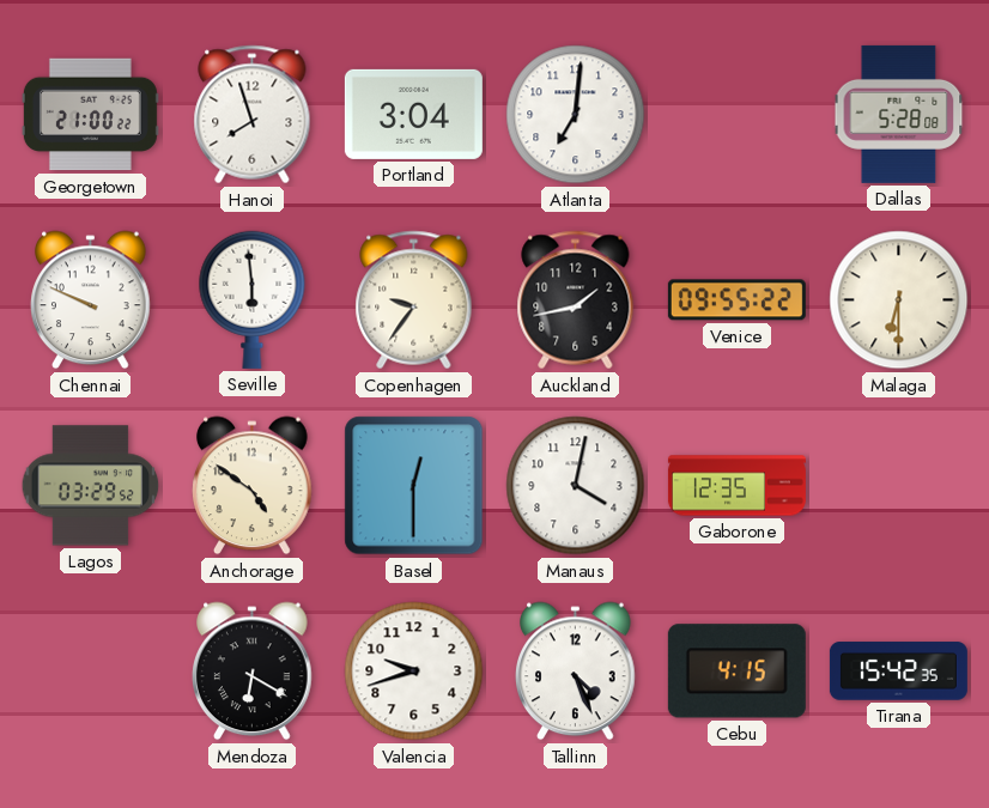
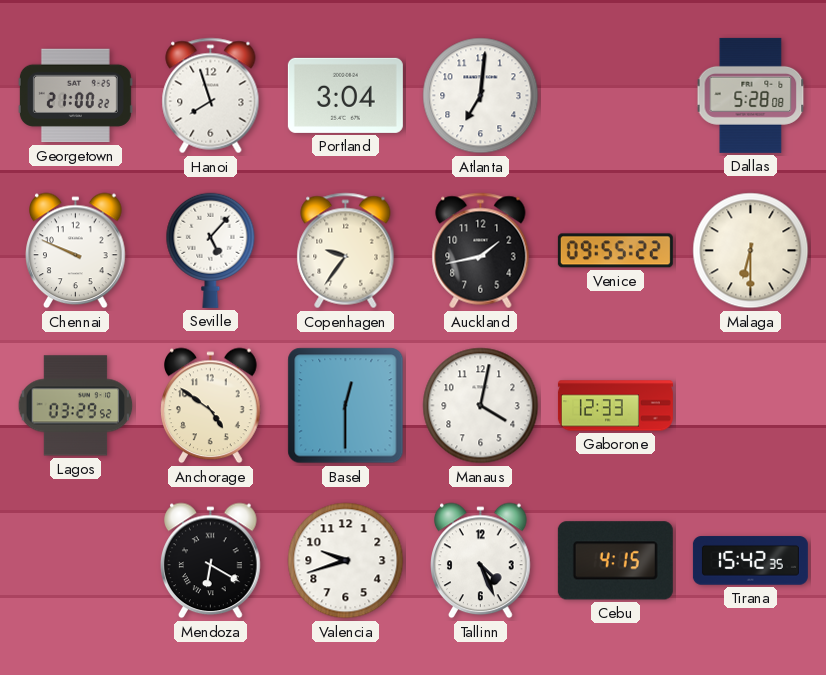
Seville: 5:59 -> 5:07 (211, 250)
Gaborone: 12:35 -> 12:33 (615, 406)
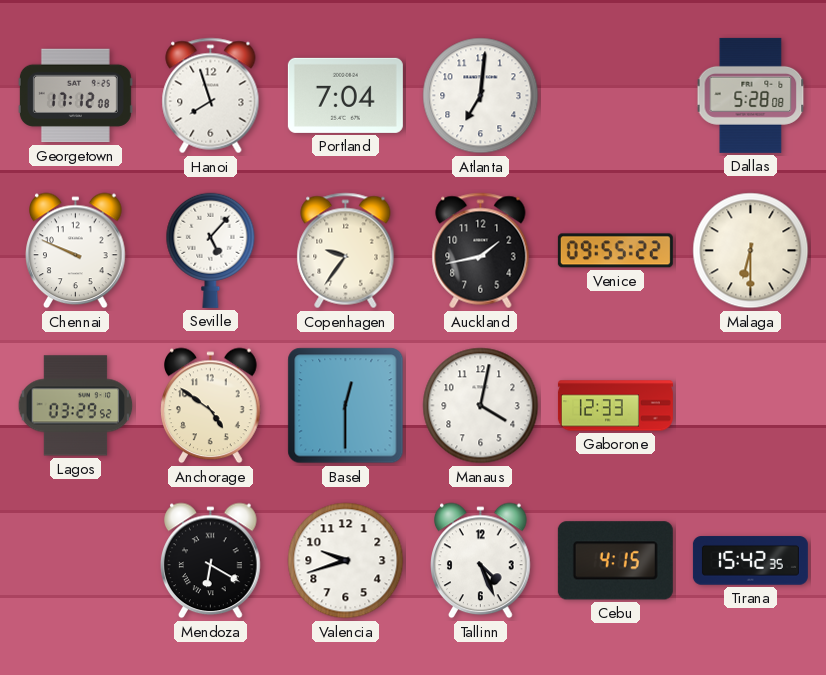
Georgetown: 21:00 -> 17:12 (75, 96)
Portland: 3:04 -> 7:04 (345, 95)
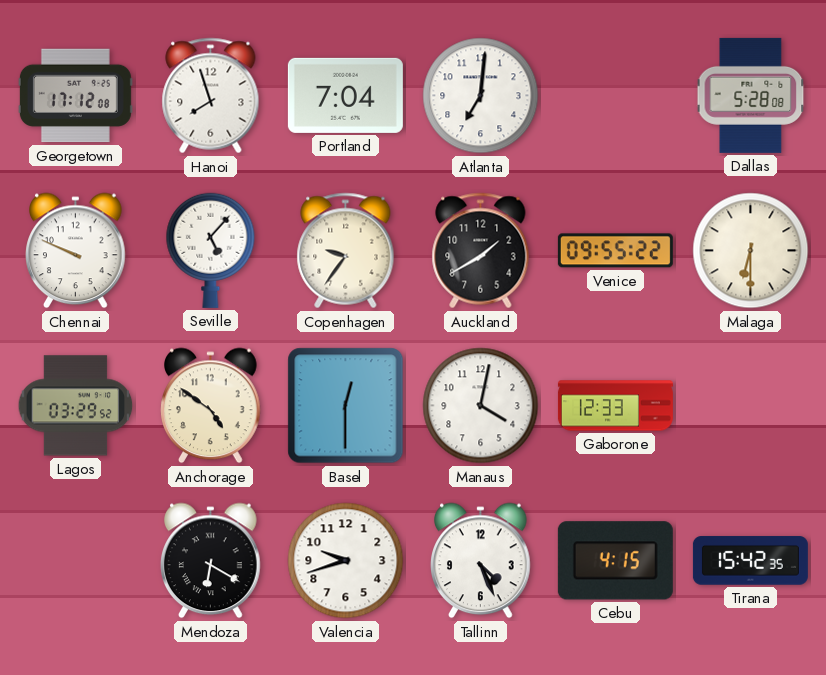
Auckland: 1:43 -> 1:40 (481, 251)
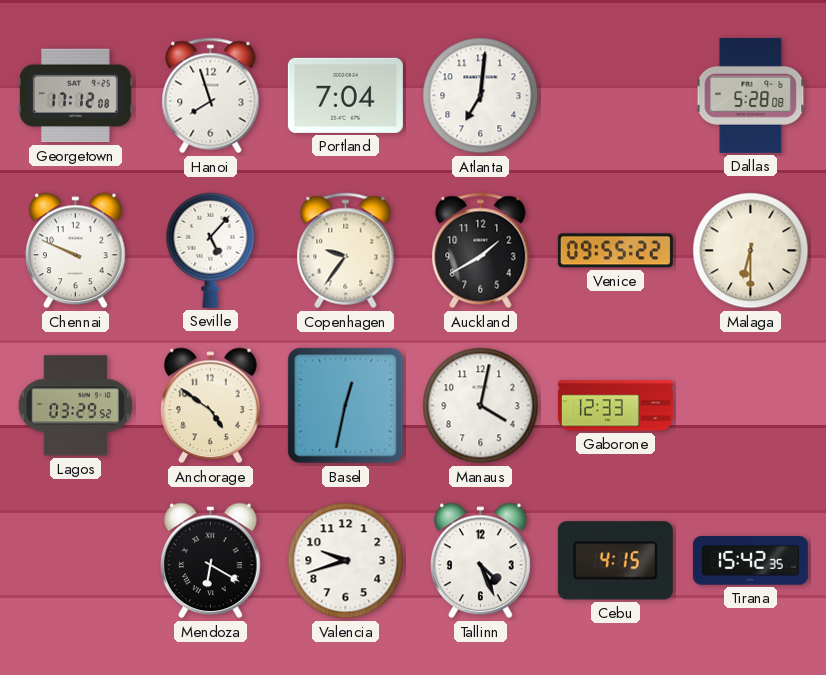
Basel: 12:30 -> 12:32 (346, 406)
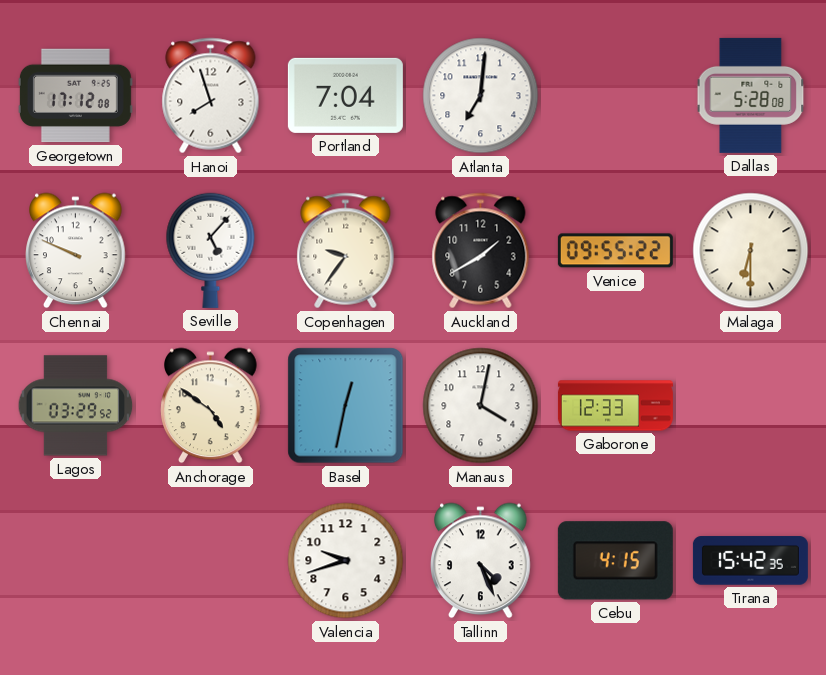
Mendoza: 6:20 -> none (211, 561)
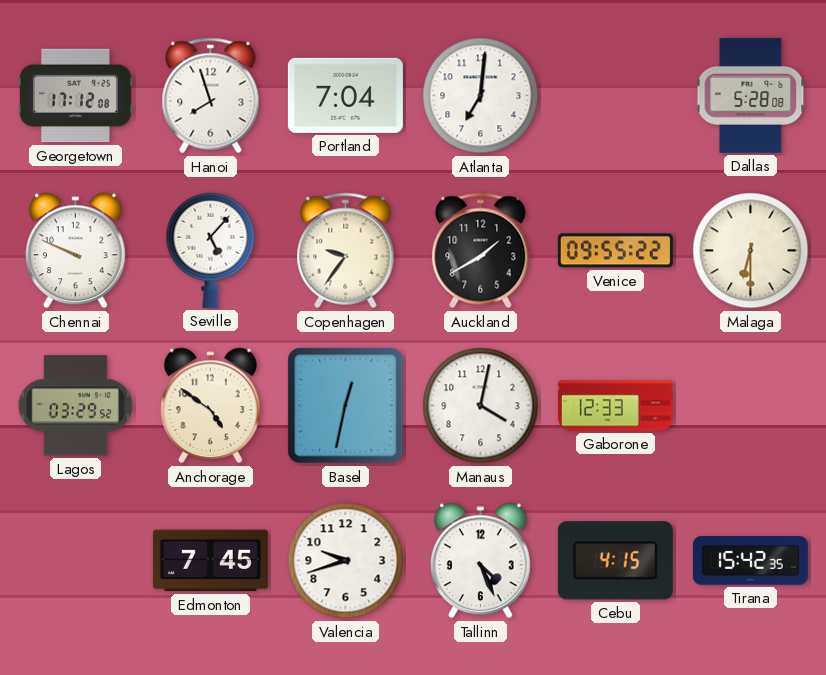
Edmonton: none -> 7:45 (210, 561)
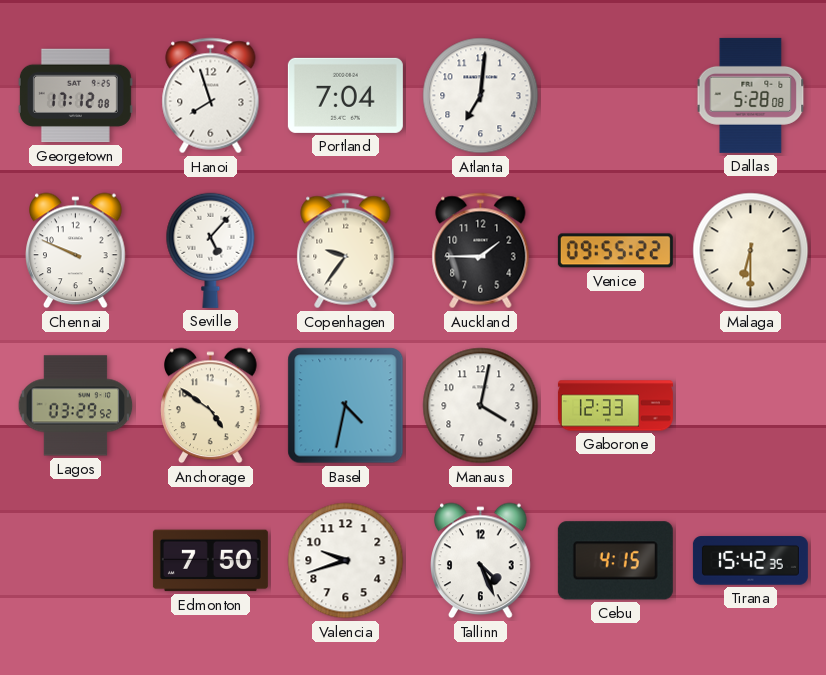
Auckland: 1:40 -> 1:45 (481, 251)
Basel: 12:32 -> 4:32 (346, 406)
Edmonton: 7:45 -> 7:50 (210, 561)
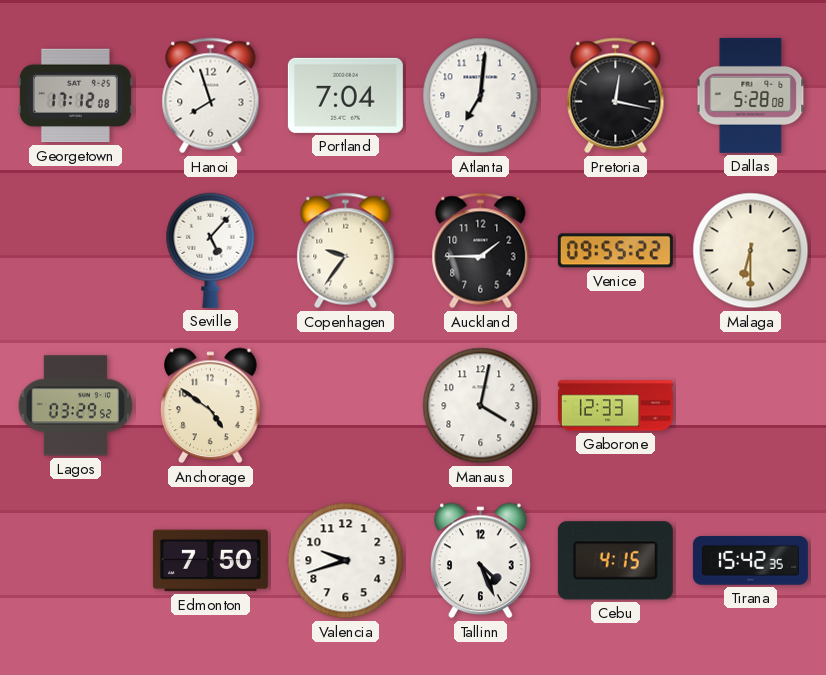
Pretoria: none -> 12:17 (616, 96)
Chennai: 9:49 -> none (76, 251)
Basel: 4:32 -> none (346, 406)
